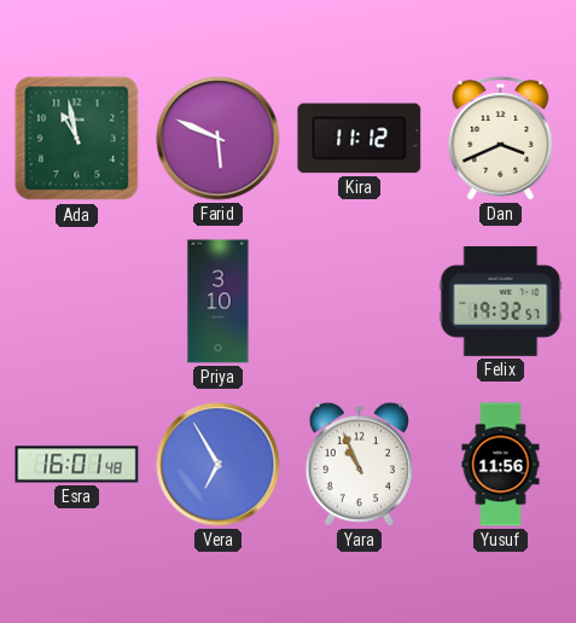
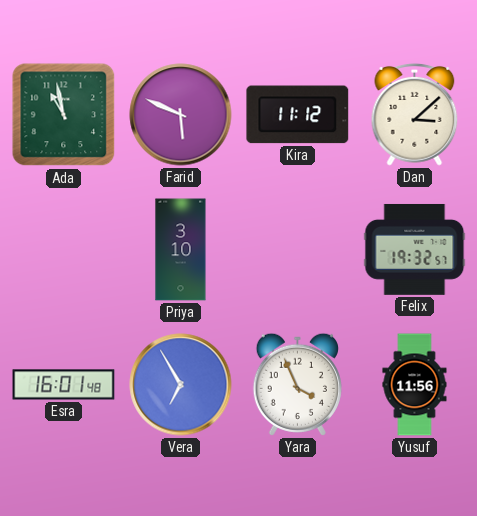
Dan: 3:41 -> 3:08 (415, 114)
Yara: 10:56 -> 3:56 (297, 384)
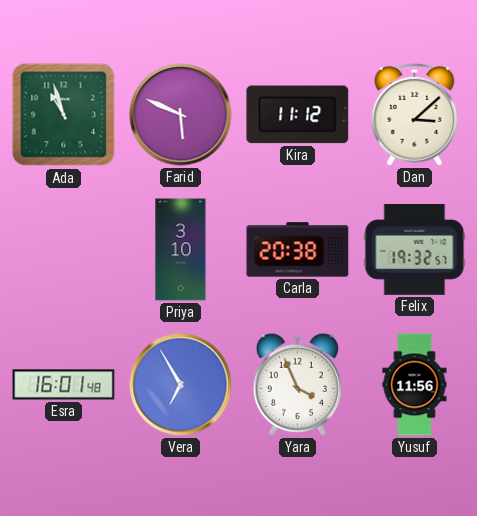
Ada: 10:58 -> 10:57 (64, 115)
Carla: none -> 20:38 (298, 250)
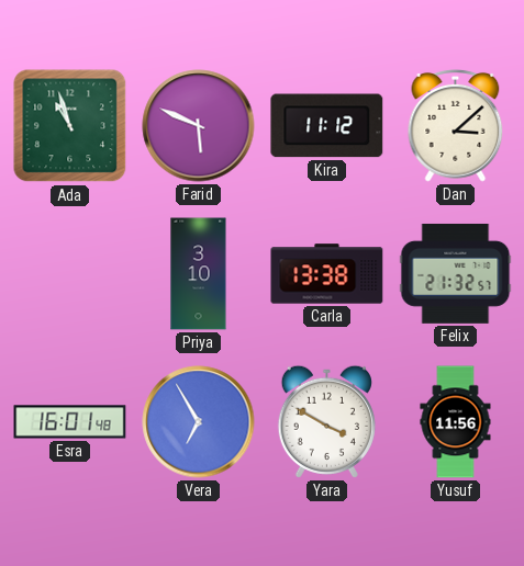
Carla: 20:38 -> 13:38 (327, 274)
Felix: 19:32 -> 21:32 (456, 273)
Yara: 3:56 -> 3:50 (326, 421)
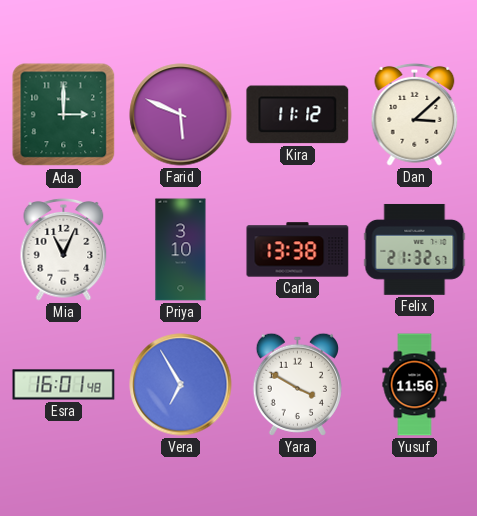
Ada: 10:57 -> 3:00 (64, 115)
Mia: none -> 11:04 (64, 249)
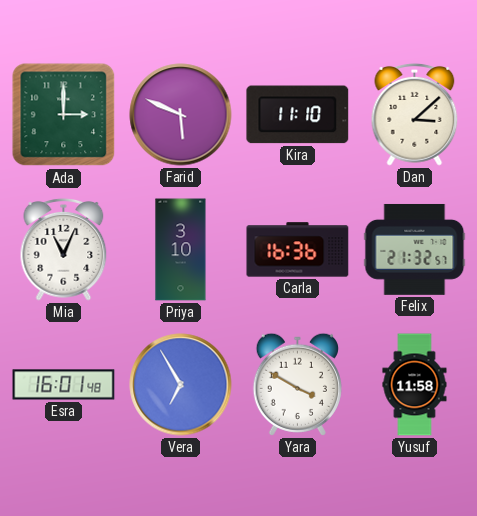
Kira: 11:12 -> 11:10 (298, 115)
Carla: 13:38 -> 16:36 (298, 250)
Yusuf: 11:56 -> 11:58 (415, 385)
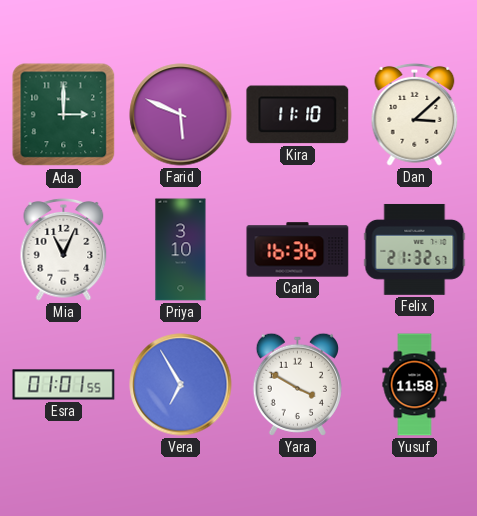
Esra: 16:01 -> 01:01 (64, 385)
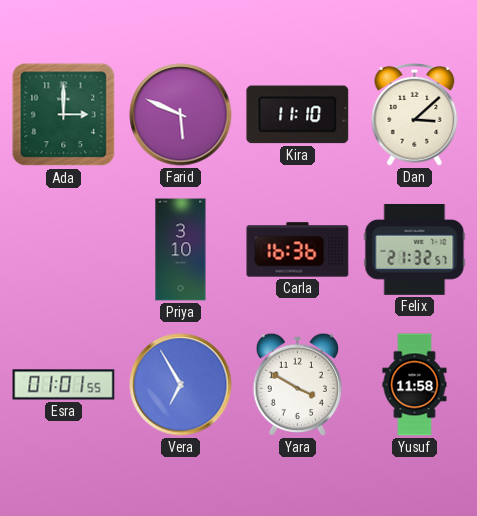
Mia: 11:04 -> none (64, 249)
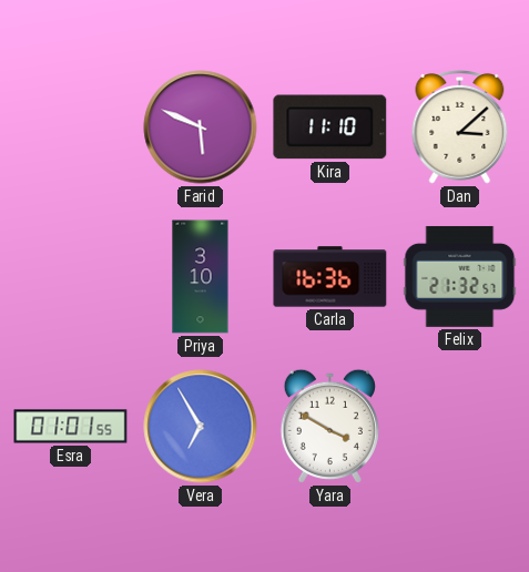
Ada: 3:00 -> none (64, 115)
Yusuf: 11:58 -> none (415, 385)
